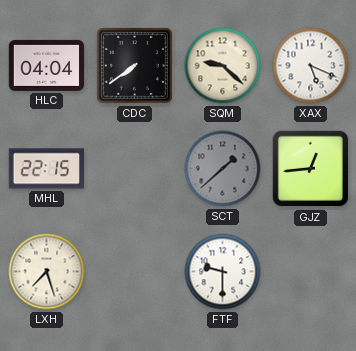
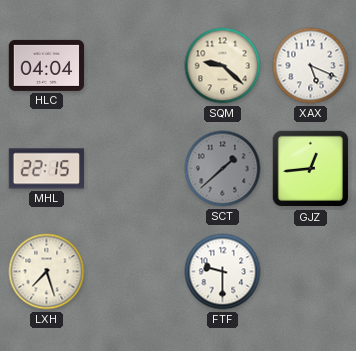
CDC: 7:39 -> none (134, 65)
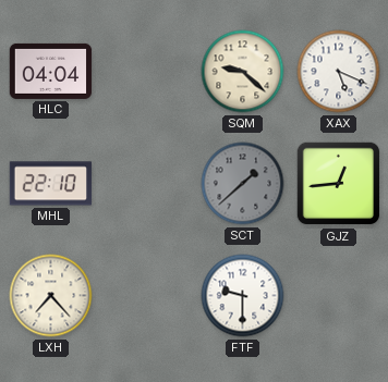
MHL: 22:15 -> 22:10 (51, 184)
LXH: 7:27 -> 7:23 (51, 296)
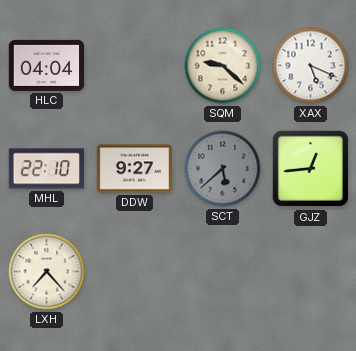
DDW: none -> 9:27 (135, 169)
SCT: 1:38 -> 5:38 (223, 169)
FTF: 9:30 -> none (243, 296)
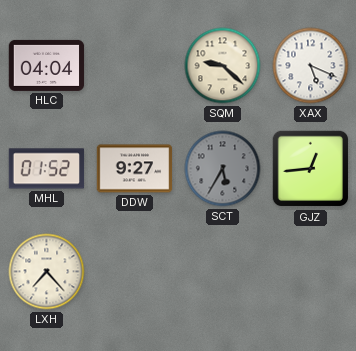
MHL: 22:10 -> 01:52 (47, 169)
SCT: 5:38 -> 5:35 (223, 169)
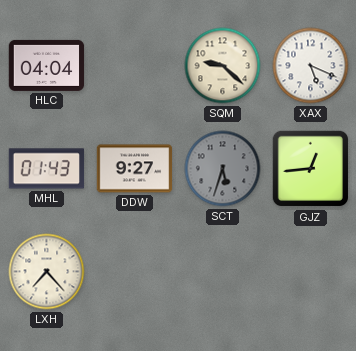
MHL: 01:52 -> 01:43 (47, 169)
SCT: 5:35 -> 5:33 (223, 169)
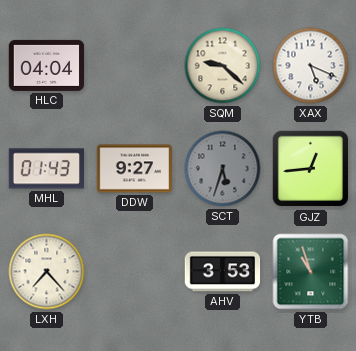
AHV: none -> 3:53 (223, 272)
YTB: none -> 10:57 (311, 272)
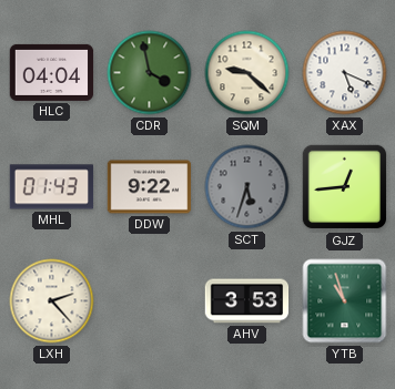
CDR: none -> 3:58 (150, 73)
DDW: 9:27 -> 9:22 (150, 187)
LXH: 7:23 -> 2:23 (52, 301)
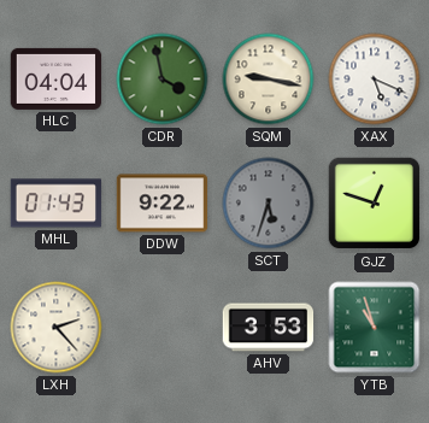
SQM: 9:22 -> 9:17 (269, 80)
GJZ: 12:44 -> 12:48 (375, 204)
